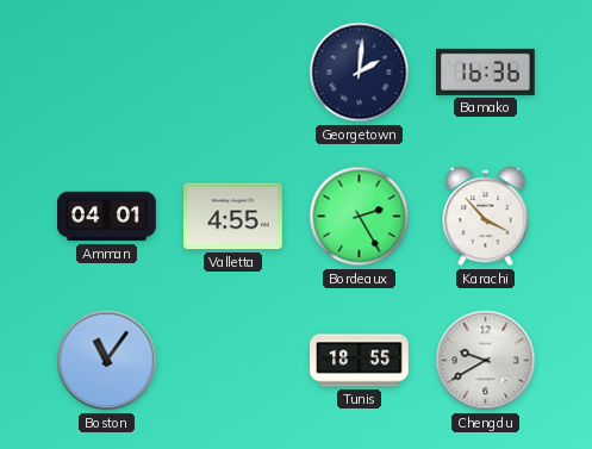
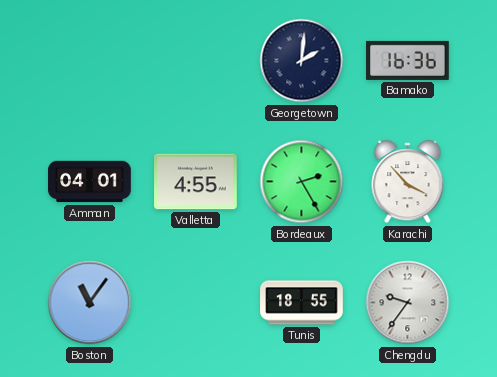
Chengdu: 9:40 -> 9:36 (408, 303)
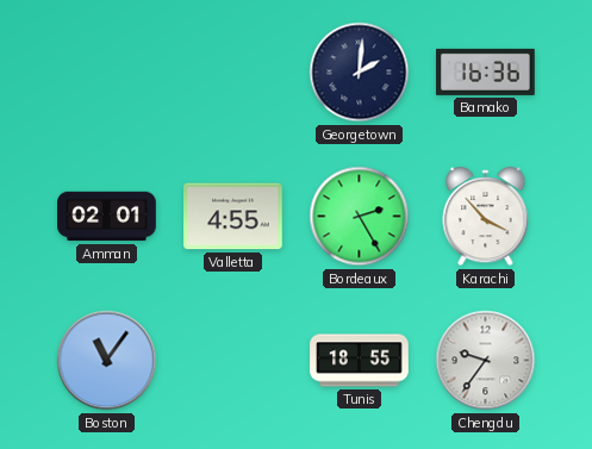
Amman: 04:01 -> 02:01 (107, 217)
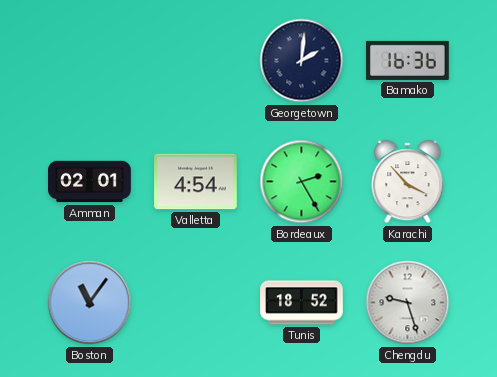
Valletta: 4:55 -> 4:54 (196, 182)
Tunis: 18:55 -> 18:52 (302, 303)
Chengdu: 9:36 -> 9:27 (408, 303)
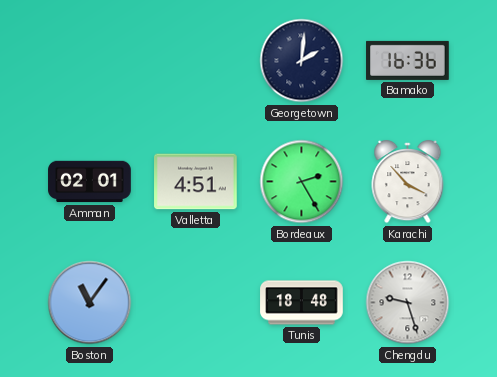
Valletta: 4:54 -> 4:51 (196, 182)
Tunis: 18:52 -> 18:48 (302, 303)
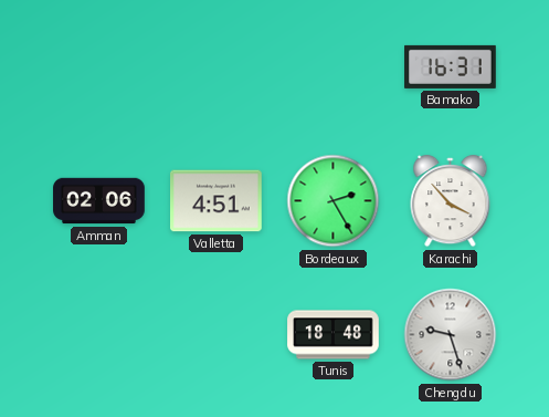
Georgetown: 2:01 -> none (302, 61)
Bamako: 16:36 -> 16:31 (451, 66)
Amman: 02:01 -> 02:06 (99, 201)
Boston: 11:06 -> none (90, 303)
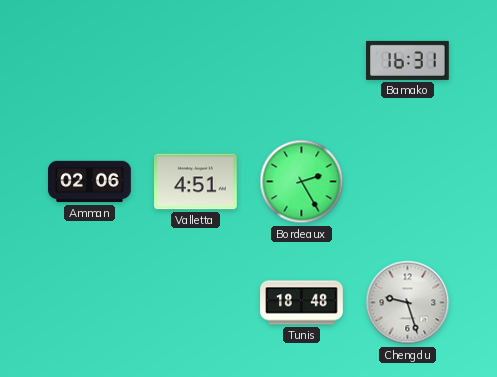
Karachi: 3:53 -> none (451, 201)
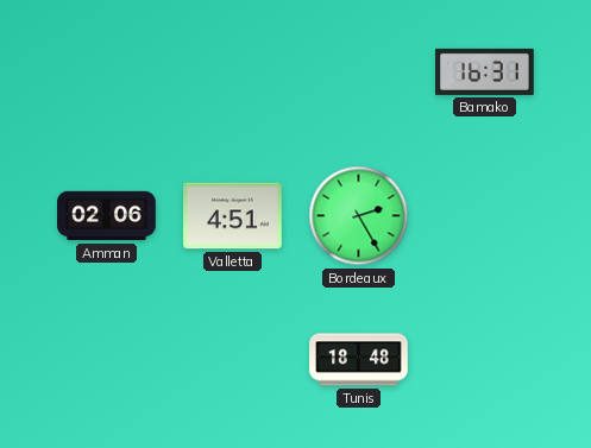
Chengdu: 9:27 -> none (408, 303)
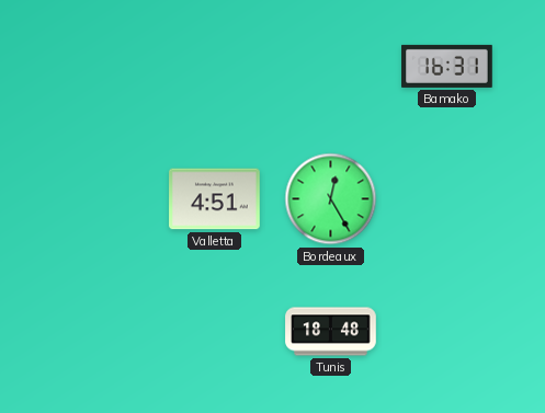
Amman: 02:06 -> none (107, 216)
Bordeaux: 2:25 -> 12:25 (331, 199)
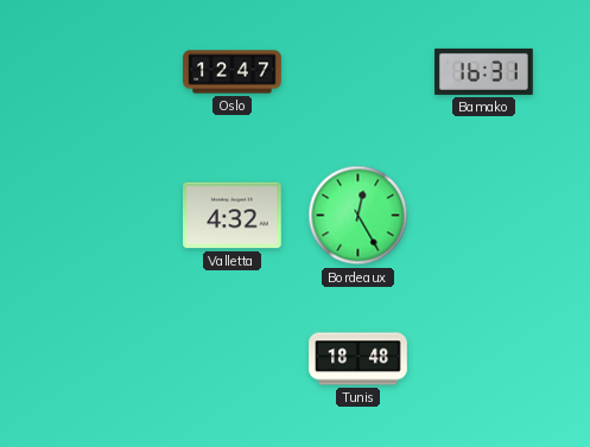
Oslo: none -> 12:47 (233, 72)
Valletta: 4:51 -> 4:32 (233, 216)
